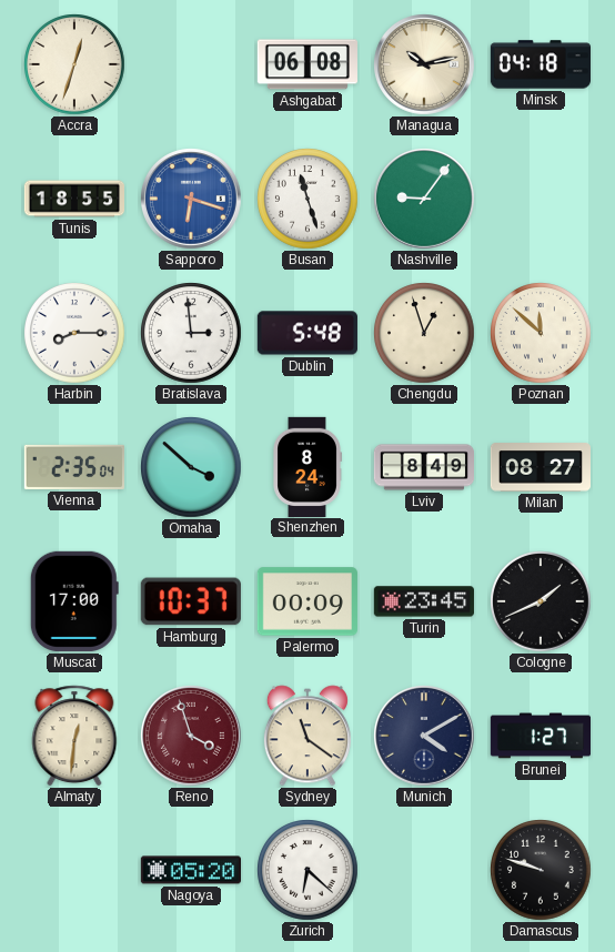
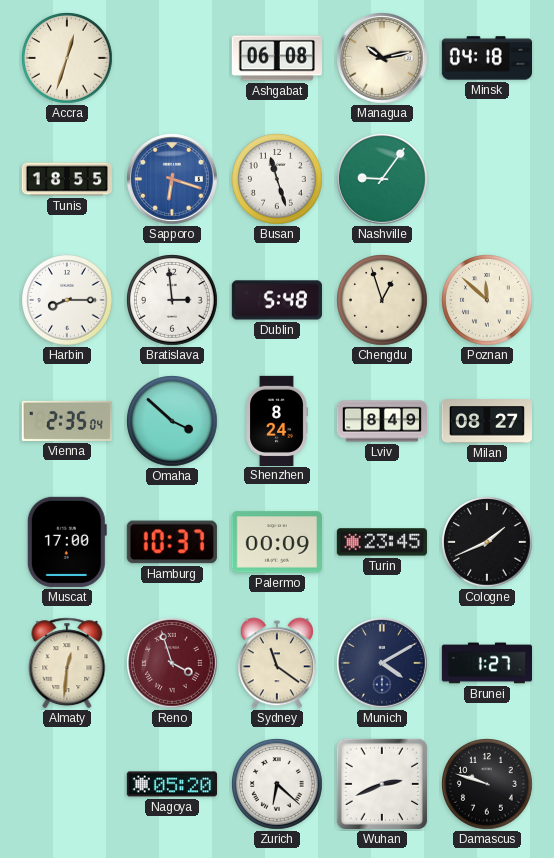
Wuhan: none -> 2:41 (382, 784)
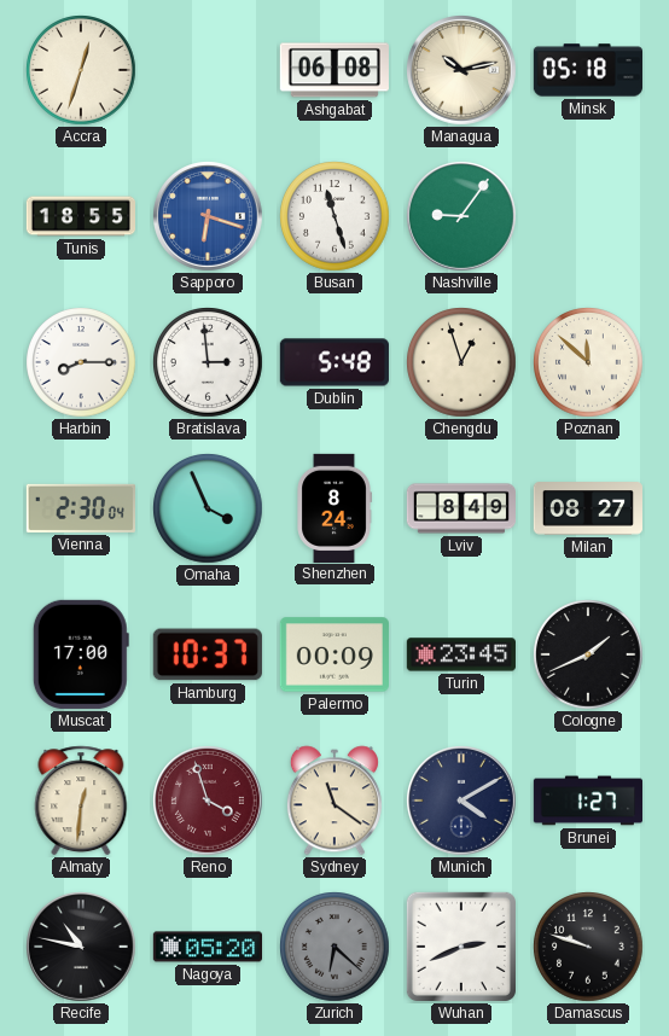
Minsk: 04:18 -> 05:18 (587, 70)
Vienna: 2:35 -> 2:30 (81, 508)
Omaha: 3:52 -> 3:56 (208, 508)
Recife: none -> 10:47 (82, 948)
Zurich dial: white -> grey (334, 947)
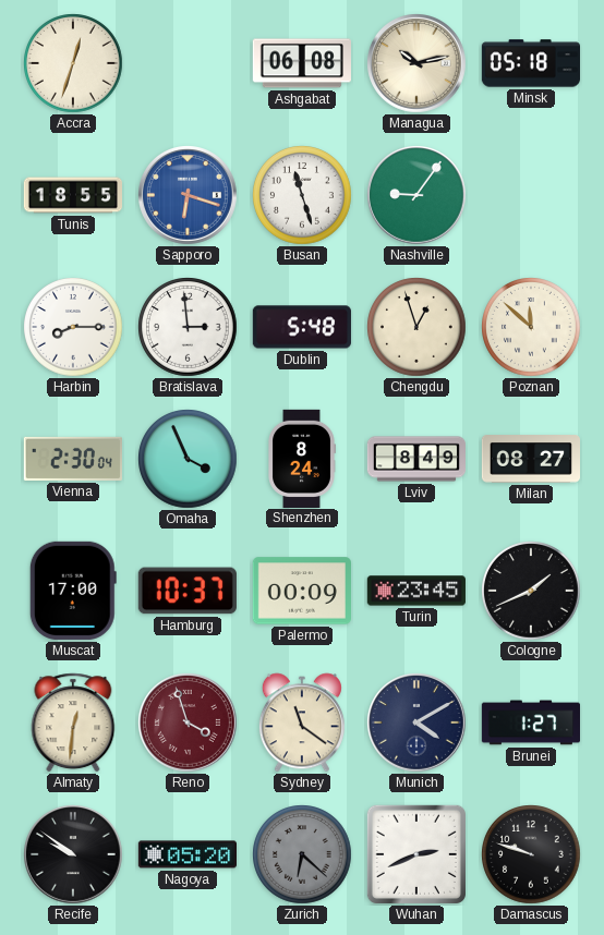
Recife: 10:47 -> 9:51 (74, 855)
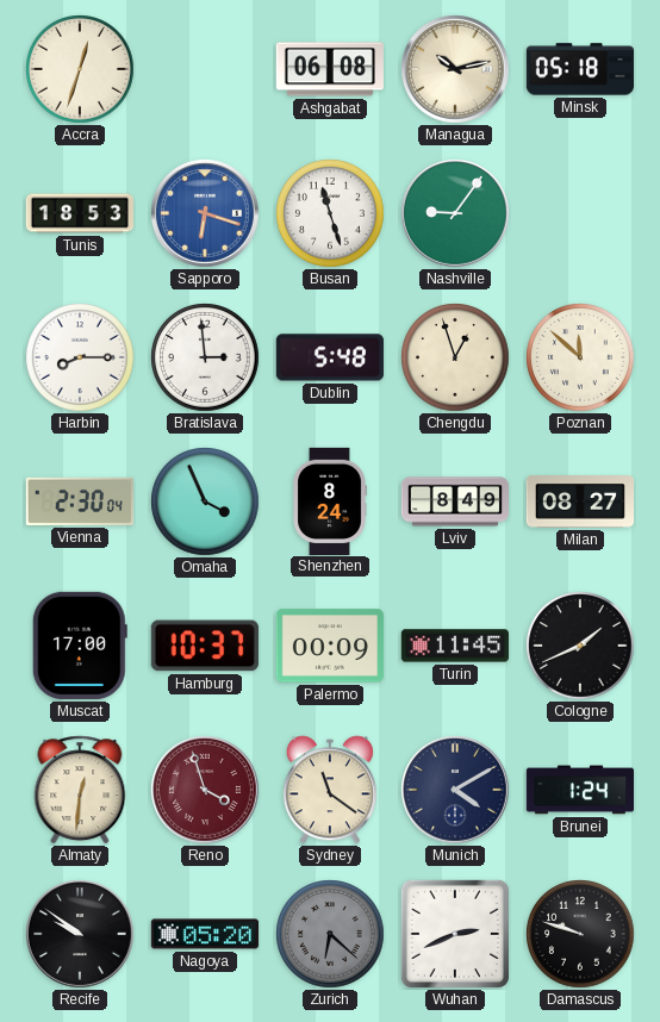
Tunis: 18:55 -> 18:53 (79, 213)
Turin: 23:45 -> 11:45 (455, 646)
Brunei: 1:27 -> 1:24 (579, 790)
